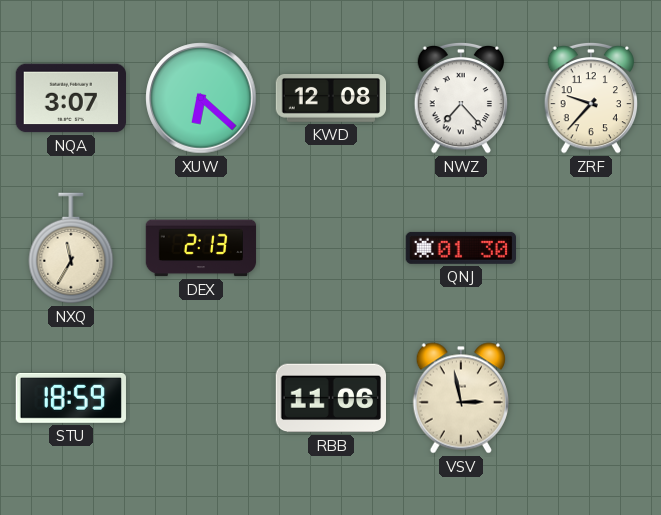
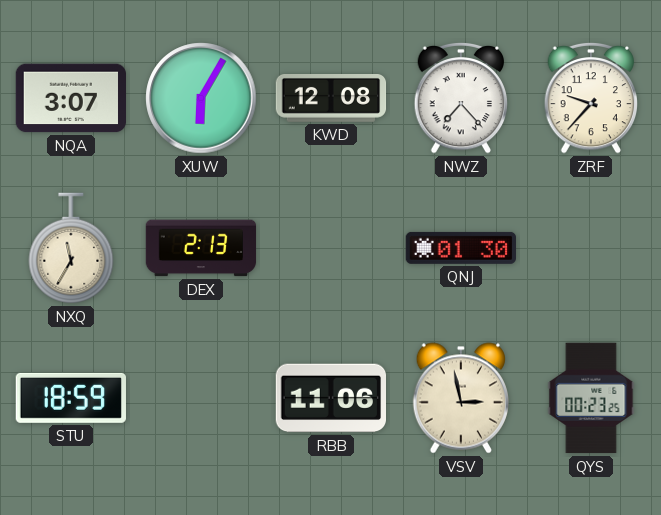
XUW: 6:22 -> 6:05 (201, 98)
QYS: none -> 00:23 (591, 398)
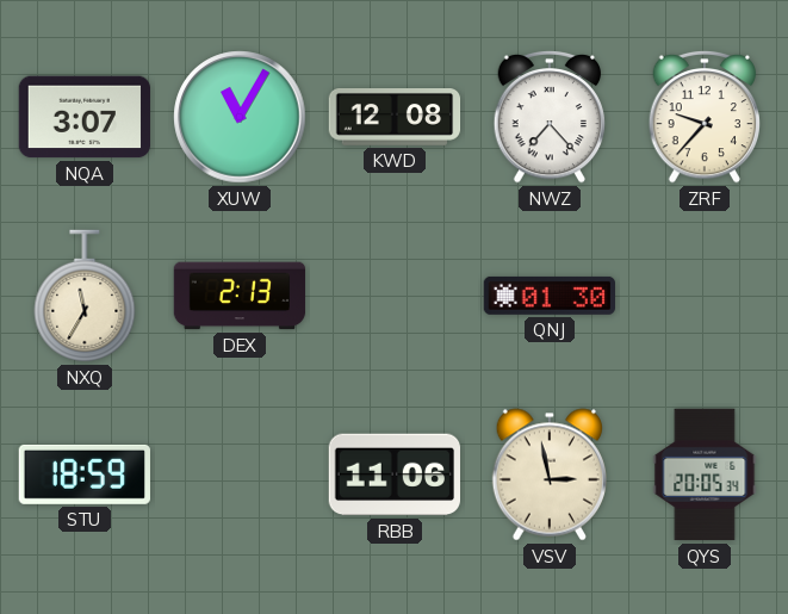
XUW: 6:05 -> 11:05 (240, 117)
QYS: 00:23 -> 20:05 (705, 475)
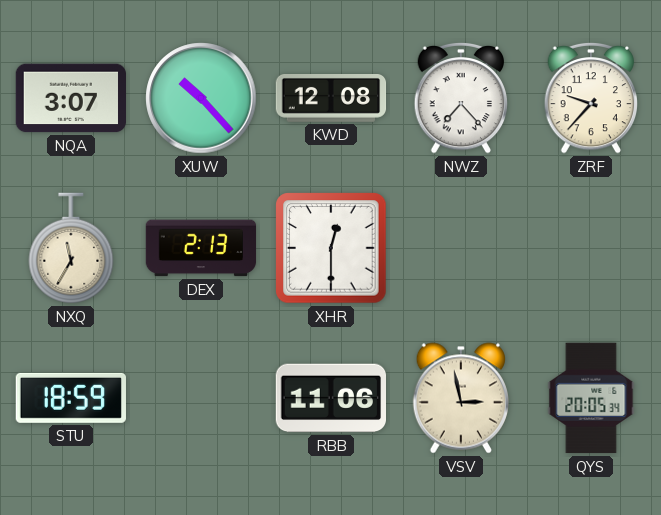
XUW: 11:05 -> 10:23 (201, 98)
XHR: none -> 12:30 (331, 248)
QNJ: 01:30 -> none (548, 296)
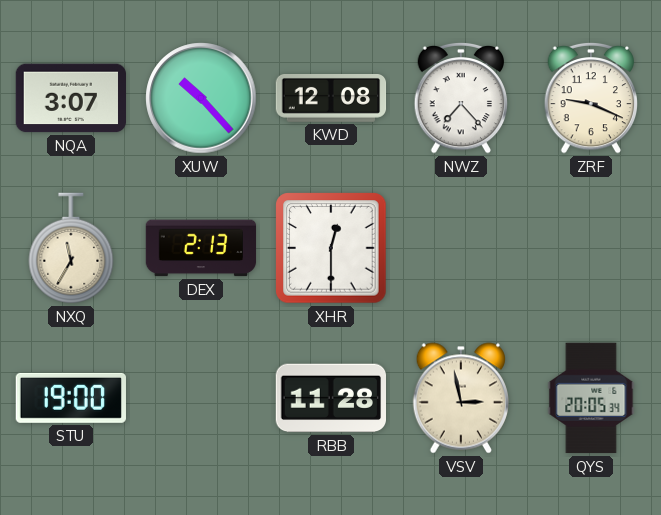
ZRF: 9:37 -> 9:19 (590, 98)
STU: 18:59 -> 19:00 (71, 398)
RBB: 11:06 -> 11:28 (330, 398)
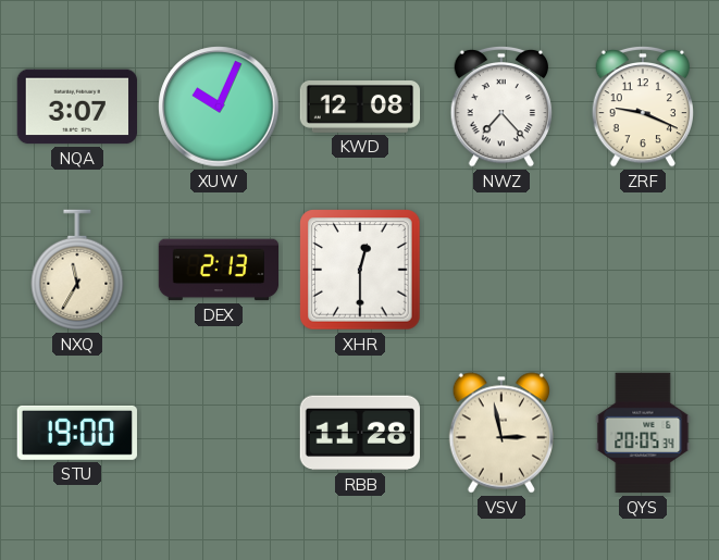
XUW: 10:23 -> 10:04 (219, 107)
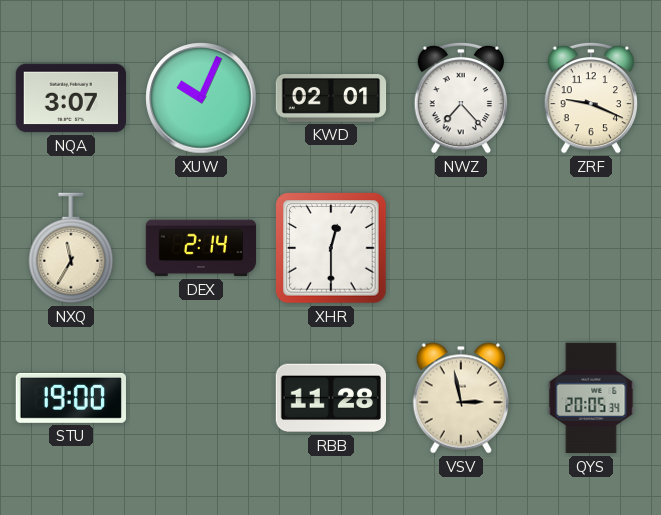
KWD: 12:08 -> 02:01 (331, 99)
DEX: 2:13 -> 2:14 (201, 248)
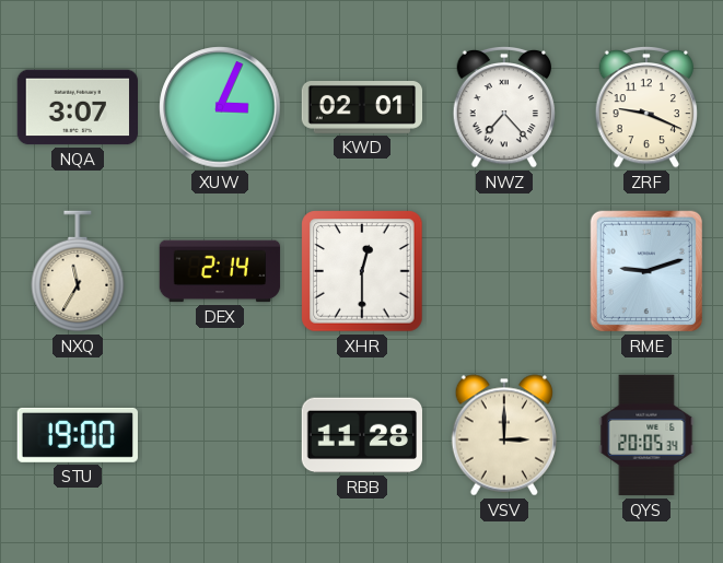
XUW: 10:04 -> 3:04 (220, 107)
RME: none -> 9:12 (645, 271)
VSV: 2:58 -> 3:00 (503, 435)
